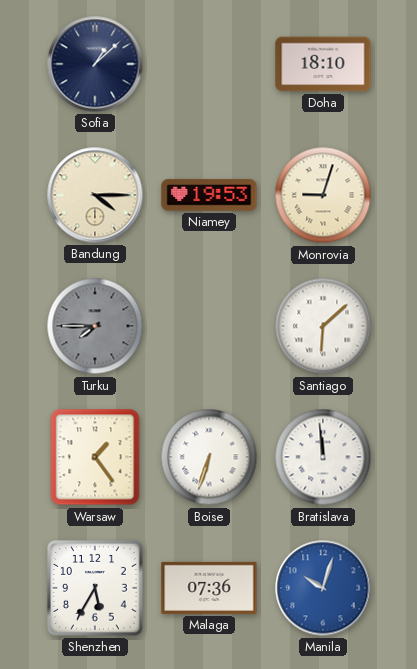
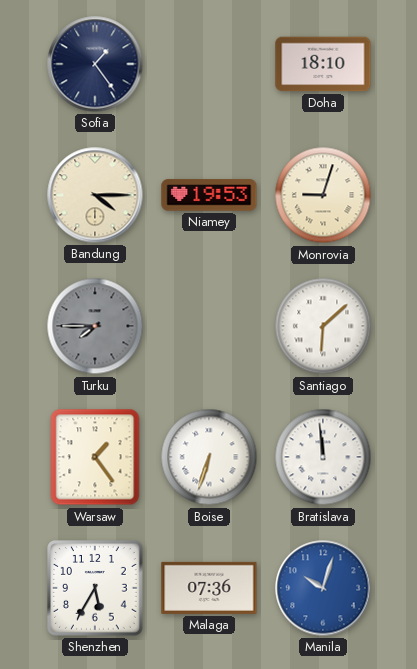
Sofia: 1:08 -> 1:24 (95, 64)
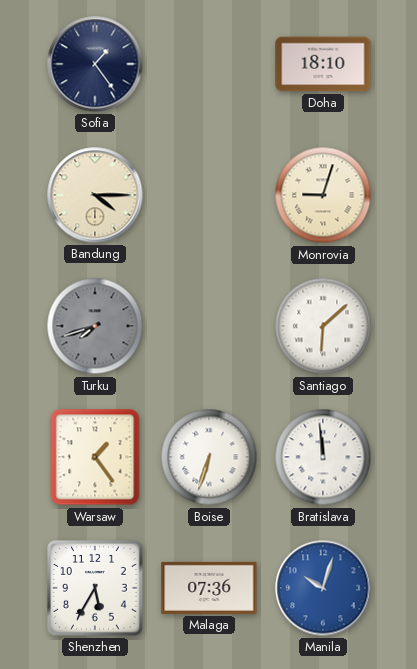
Niamey: 19:53 -> none (209, 195)
Turku: 7:45 -> 7:42 (95, 326)
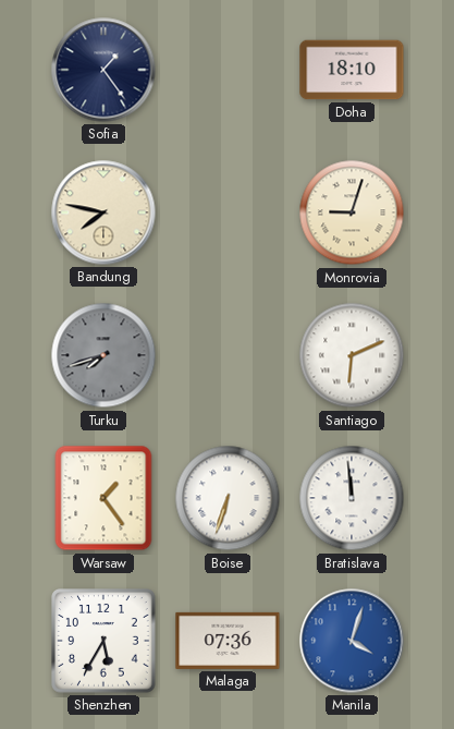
Bandung: 4:15 -> 7:47 (103, 212)
Santiago: 6:08 -> 6:11 (352, 355)
Manila: 10:03 -> 4:03 (352, 641)
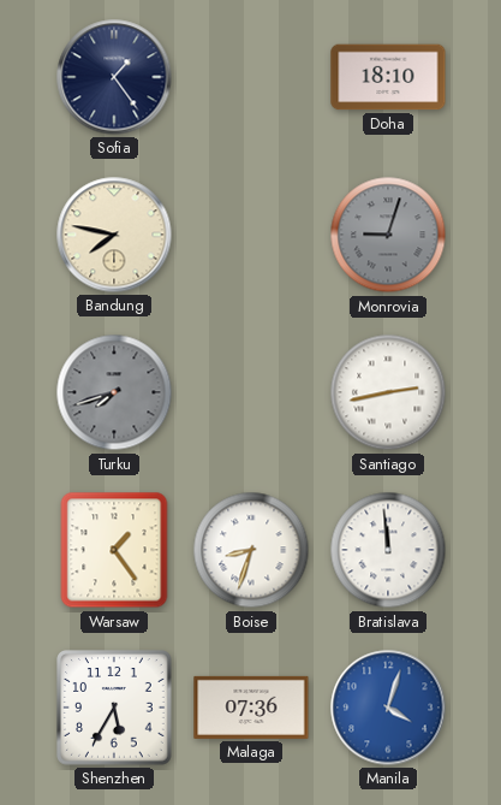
Monrovia dial: cream -> grey (388, 235)
Santiago: 6:11 -> 2:43 (388, 392)
Boise: 6:33 -> 8:33 (251, 550)
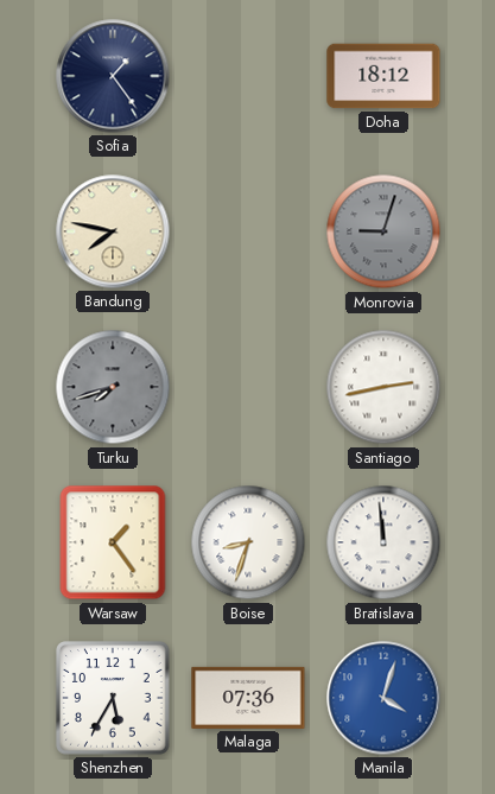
Doha: 18:10 -> 18:12 (383, 76)
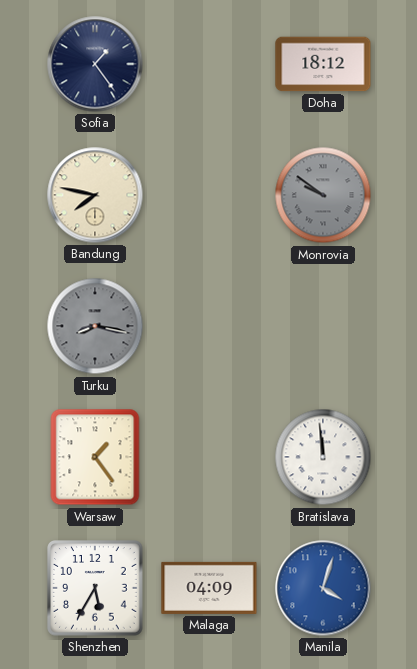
Monrovia: 9:03 -> 9:51 (323, 195)
Turku: 7:42 -> 8:17 (95, 326)
Santiago: 2:43 -> none (383, 387)
Boise: 8:33 -> none (248, 542)
Malaga: 07:36 -> 04:09 (209, 588)
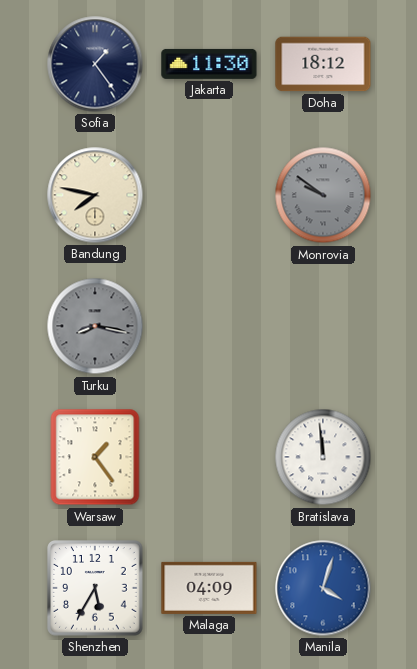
Jakarta: none -> 11:30 (209, 64)
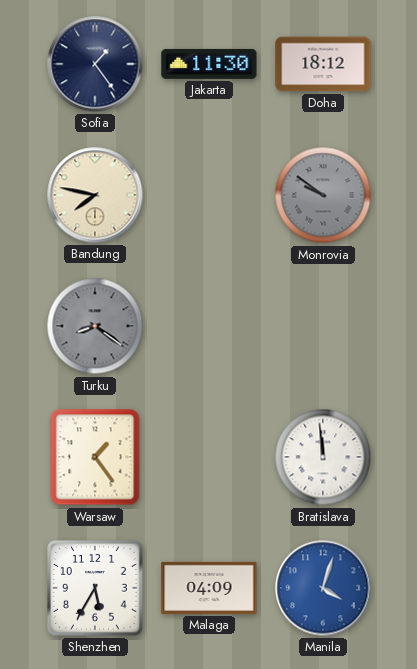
Turku: 8:17 -> 8:21 (95, 326)
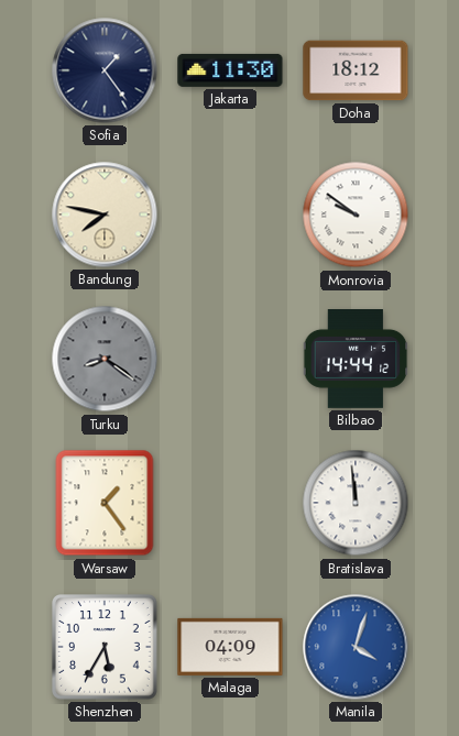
Monrovia dial: grey -> white (356, 215)
Bilbao: none -> 14:44 (356, 360)
